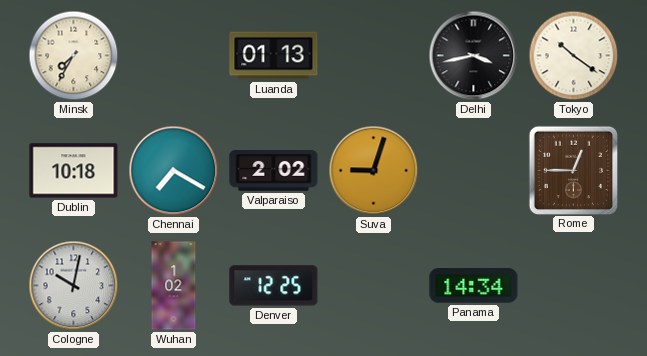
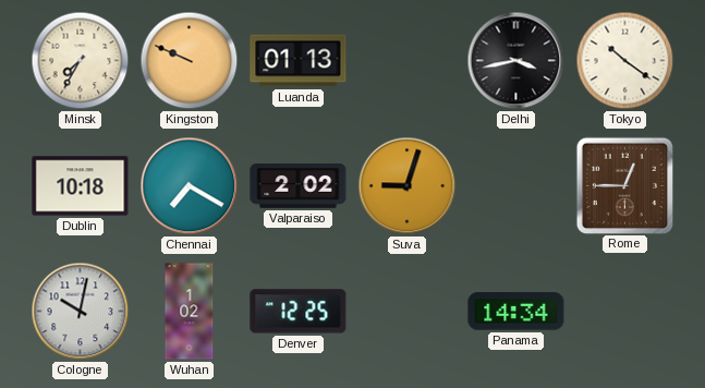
Kingston: none -> 9:49 (190, 61)
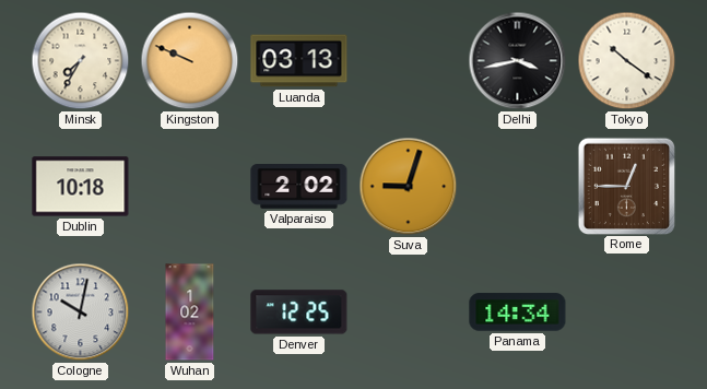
Luanda: 01:13 -> 03:13 (299, 61)
Chennai: 7:20 -> none (190, 186)
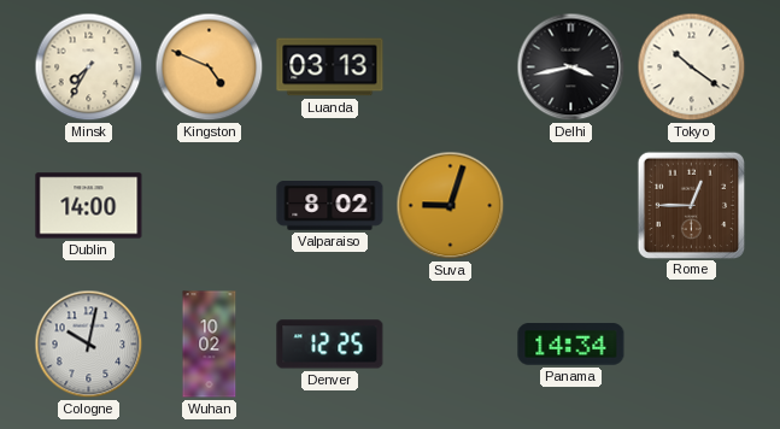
Kingston: 9:49 -> 4:49 (210, 67)
Dublin: 10:18 -> 14:00 (89, 206)
Valparaiso: 2:02 -> 8:02 (330, 206)
Wuhan: 1:02 -> 10:02 (210, 345)
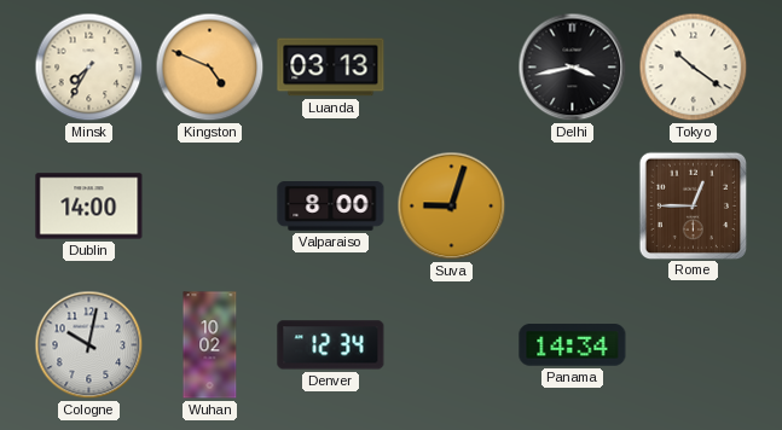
Valparaiso: 8:02 -> 8:00 (331, 207)
Denver: 12:25 -> 12:34 (331, 345)
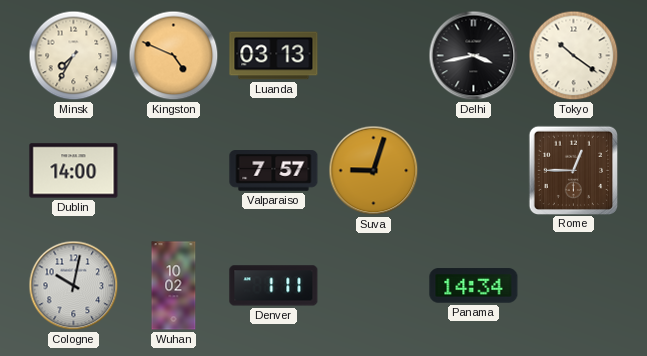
Valparaiso: 8:00 -> 7:57 (274, 171)
Denver: 12:34 -> 1:11 (274, 286)
